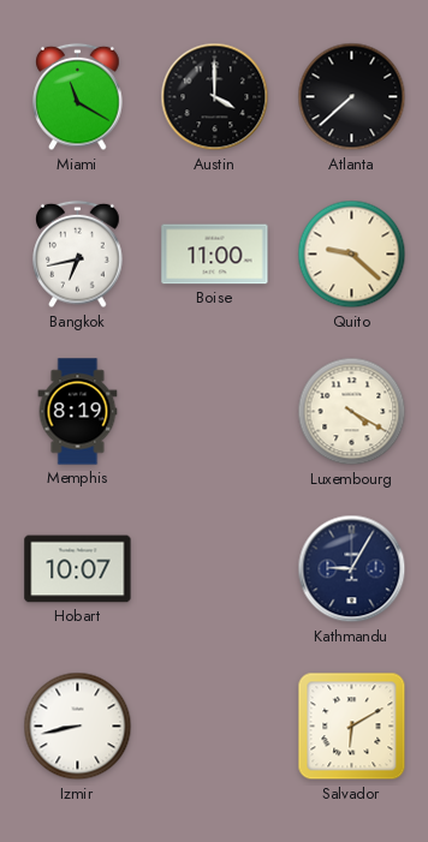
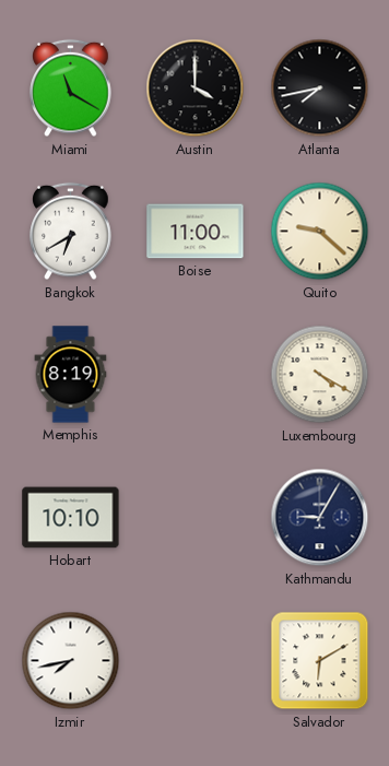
Atlanta: 7:38 -> 7:43 (320, 89)
Bangkok: 6:43 -> 6:40 (71, 232)
Hobart: 10:07 -> 10:10 (71, 518)
Izmir: 8:43 -> 7:43 (71, 661)
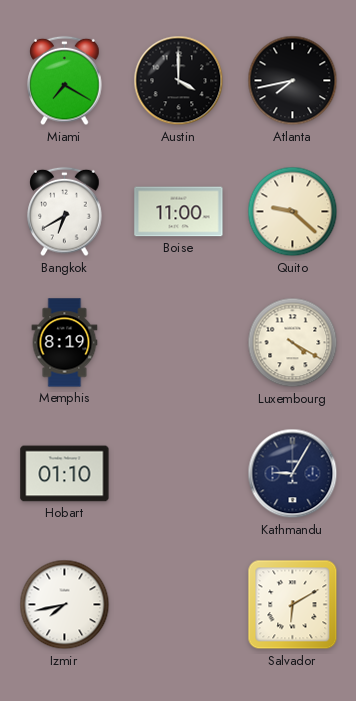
Miami: 11:20 -> 7:20 (65, 81)
Hobart: 10:10 -> 01:10 (65, 474)
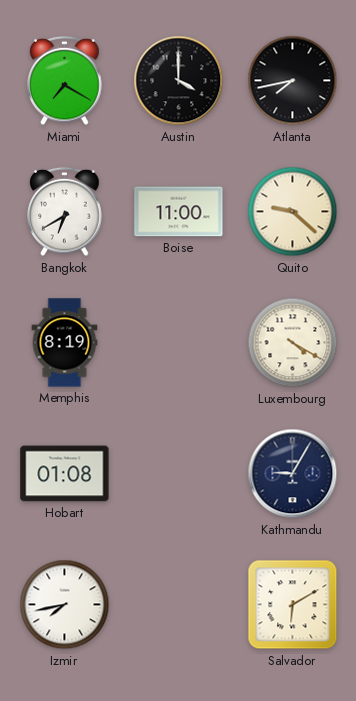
Hobart: 01:10 -> 01:08 (65, 474)
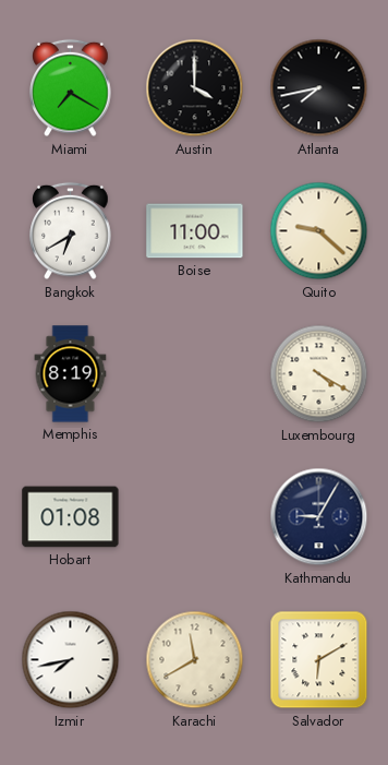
Karachi: none -> 11:40 (195, 660)
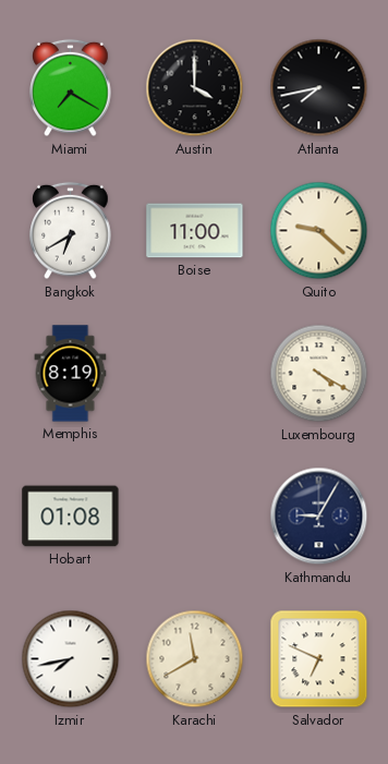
Salvador: 6:10 -> 6:49 (319, 659)
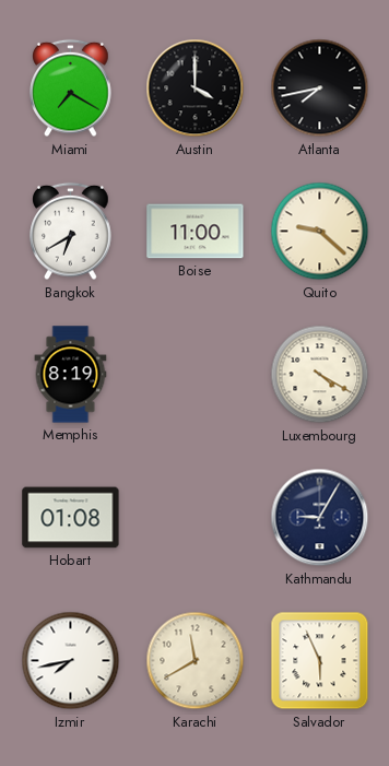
Salvador: 6:49 -> 5:56 (320, 661)
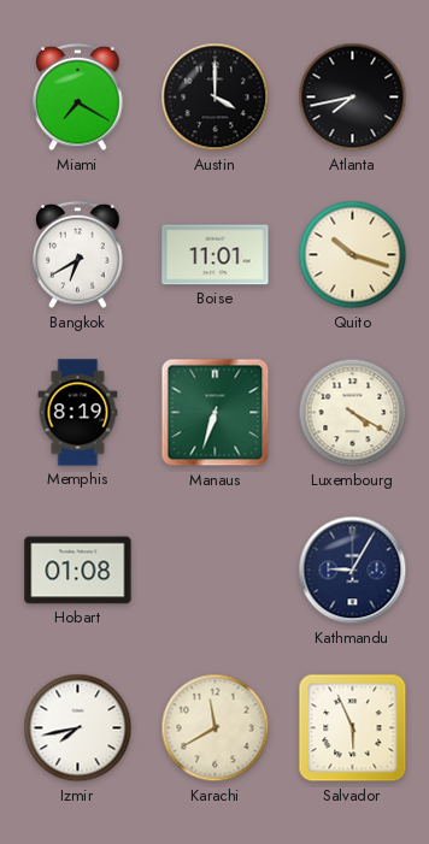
Boise: 11:00 -> 11:01 (216, 255)
Quito: 9:22 -> 10:18 (353, 255)
Manaus: none -> 6:33 (216, 413)
